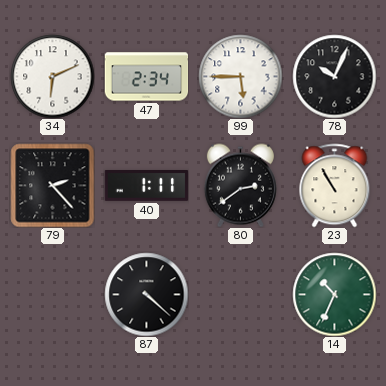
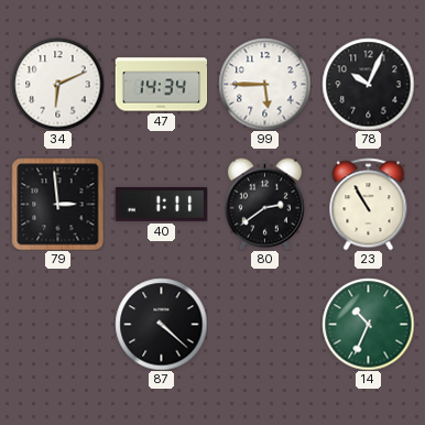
47: 2:34 -> 14:34 (161, 85)
79: 2:23 -> 2:59 (57, 204)
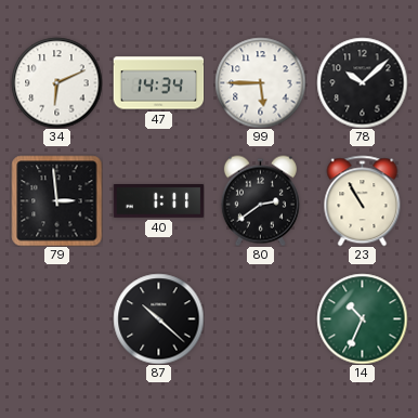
78: 10:04 -> 10:08 (362, 82)
87: 4:22 -> 10:22 (158, 318)
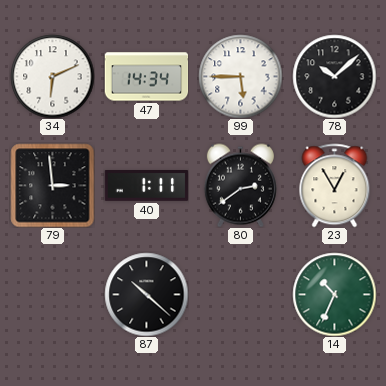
23: 10:55 -> 12:55 (335, 185)
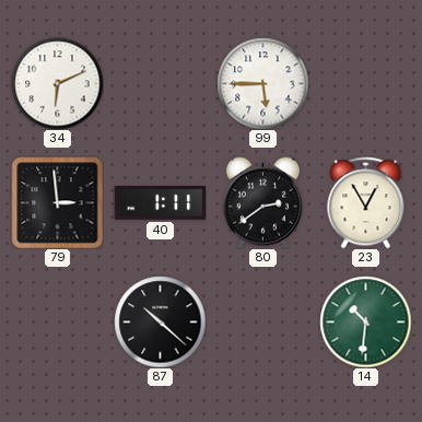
47: 14:34 -> none (146, 77)
78: 10:08 -> none (334, 76)
14: 10:34 -> 10:31 (365, 321)
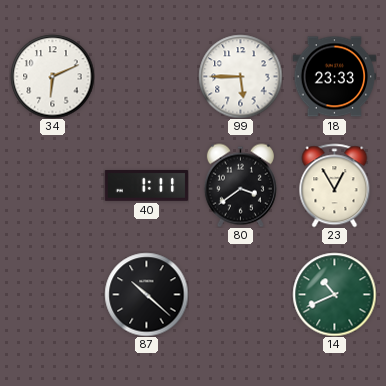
18: none -> 23:33 (334, 77)
79: 2:59 -> none (57, 202)
80: 2:39 -> 3:39 (240, 185)
14: 10:31 -> 10:41 (334, 294)
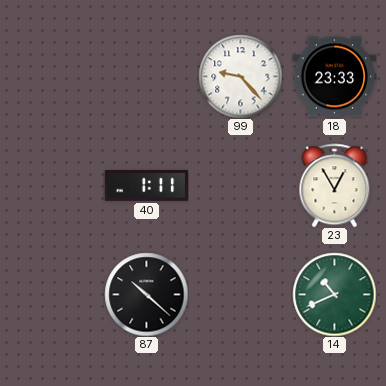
34: 6:11 -> none (52, 76)
99: 5:45 -> 9:23 (240, 76)
80: 3:39 -> none (240, 185)
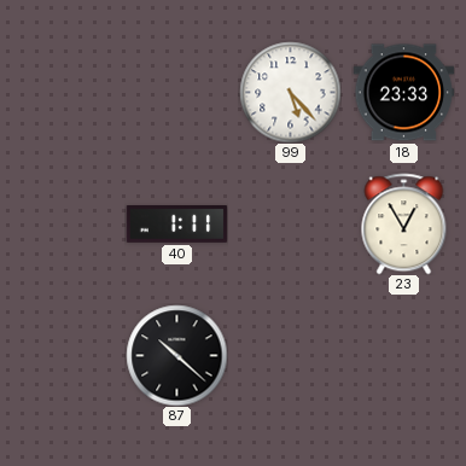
99: 9:23 -> 5:23 (290, 92)
14: 10:41 -> none (334, 294)
